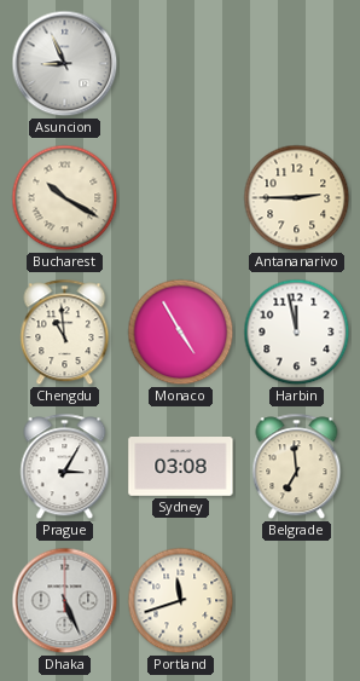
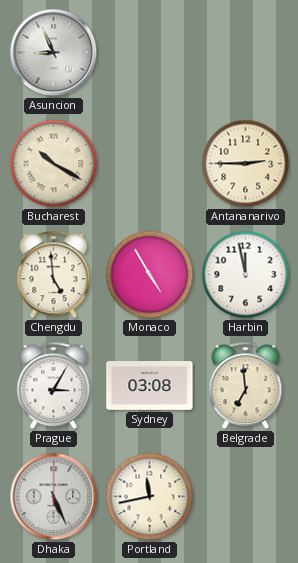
Chengdu: 10:59 -> 4:59 (54, 275)
Portland: 11:42 -> 11:43 (150, 497)
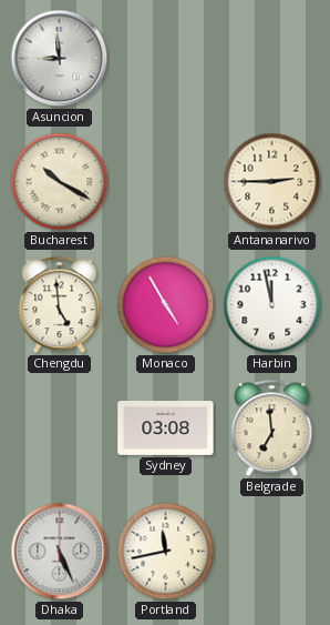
Asuncion: 8:56 -> 8:59 (60, 59)
Prague: 3:05 -> none (54, 386)
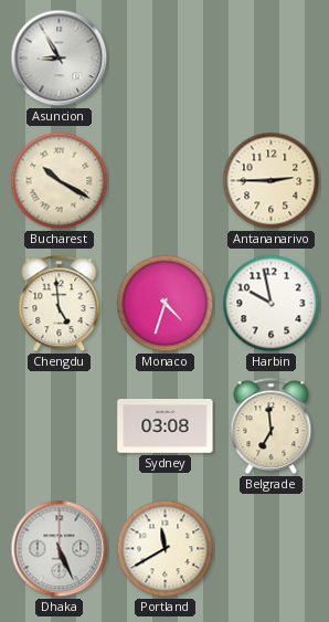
Asuncion: 8:59 -> 8:55 (60, 59)
Monaco: 4:55 -> 4:33 (166, 304)
Harbin: 11:58 -> 9:58 (272, 304)
Portland: 11:43 -> 11:40 (166, 549)
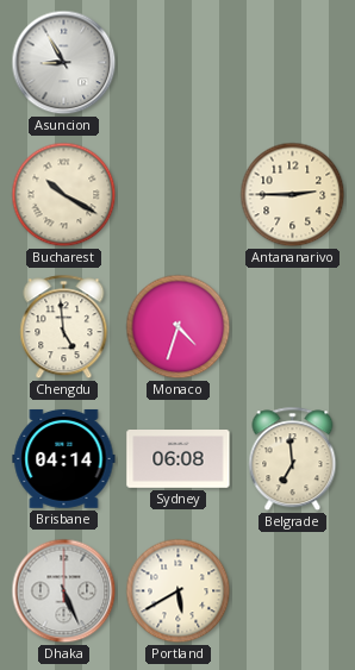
Harbin: 9:58 -> none (272, 304)
Brisbane: none -> 04:14 (64, 458)
Sydney: 03:08 -> 06:08 (179, 459)
Portland: 11:40 -> 5:40 (179, 591)
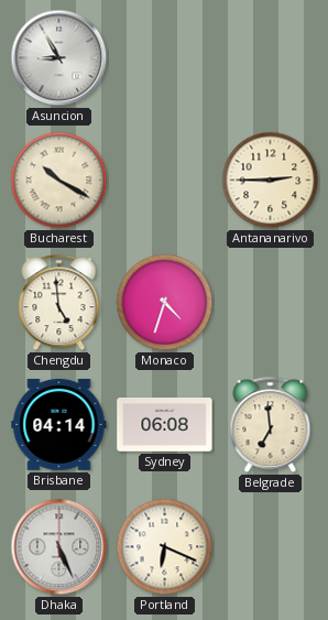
Portland: 5:40 -> 6:19 (165, 547)
